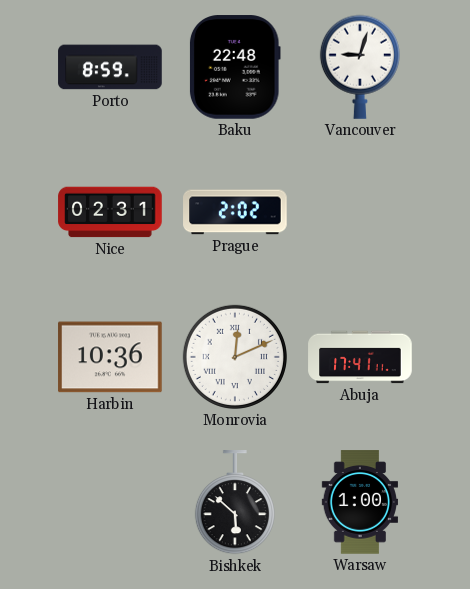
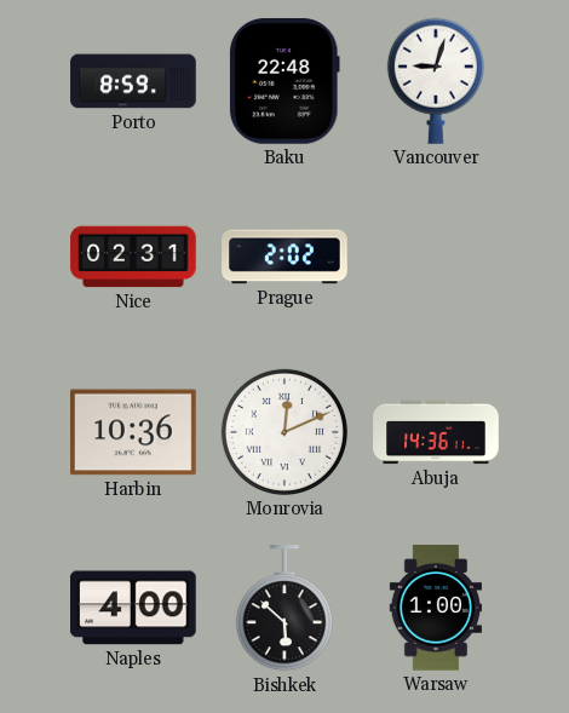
Abuja: 17:41 -> 14:36 (436, 432)
Naples: none -> 4:00 (134, 608)
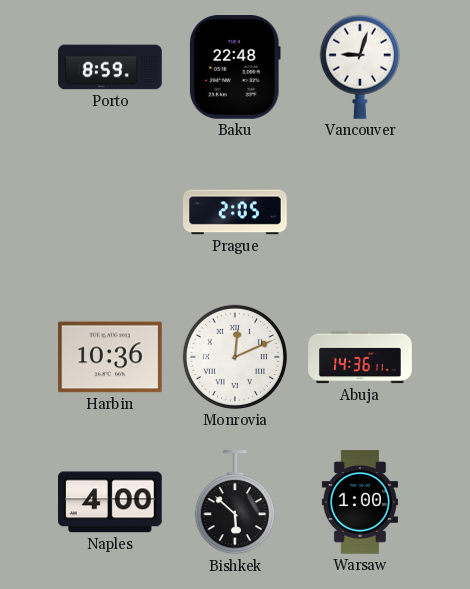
Nice: 02:31 -> none (133, 257)
Prague: 2:02 -> 2:05 (235, 212)
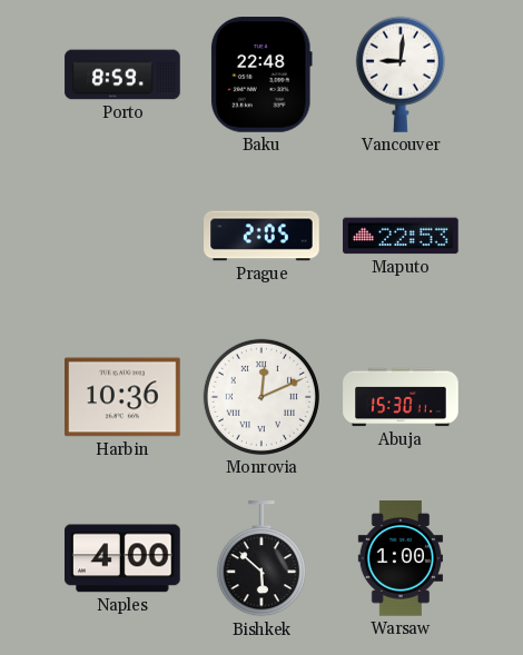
Vancouver: 9:03 -> 9:01 (401, 75)
Maputo: none -> 22:53 (401, 236)
Abuja: 14:36 -> 15:30 (401, 397)
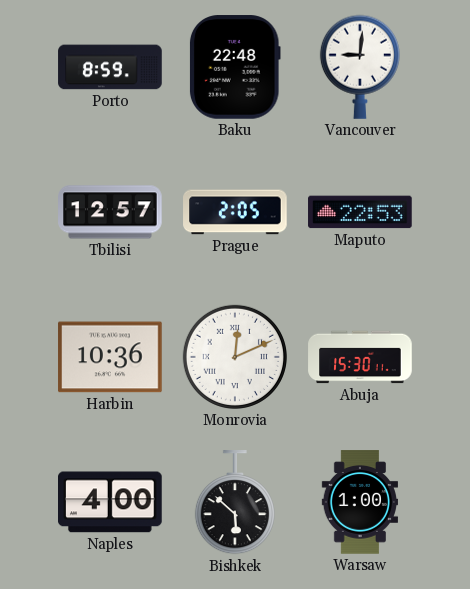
Tbilisi: none -> 12:57 (110, 212)
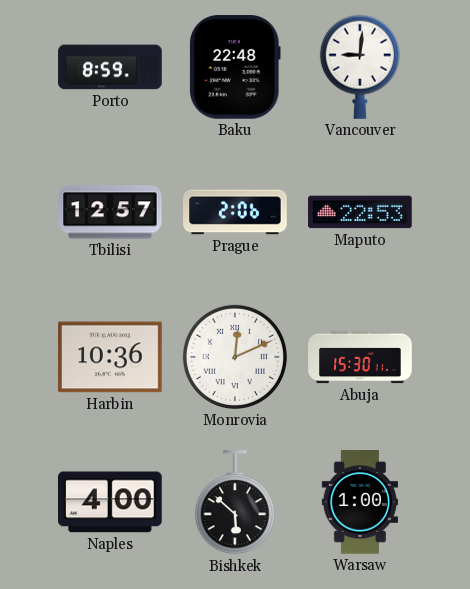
Prague: 2:05 -> 2:06 (235, 212)
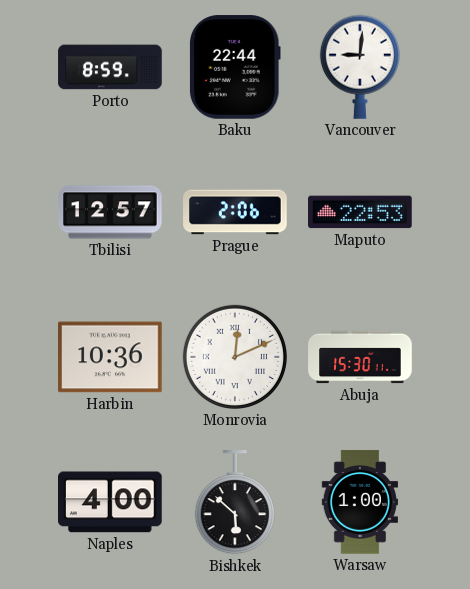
Baku: 22:48 -> 22:44 (235, 67)
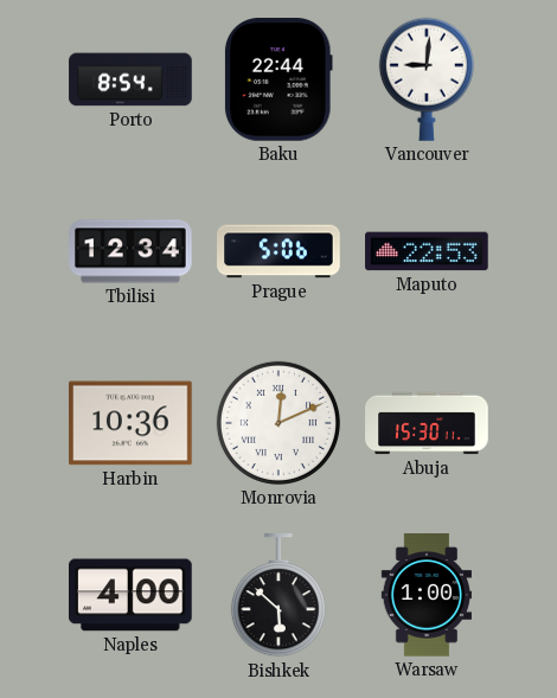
Porto: 8:59 -> 8:54 (130, 79)
Tbilisi: 12:57 -> 12:34 (130, 251)
Prague: 2:06 -> 5:06 (278, 251)
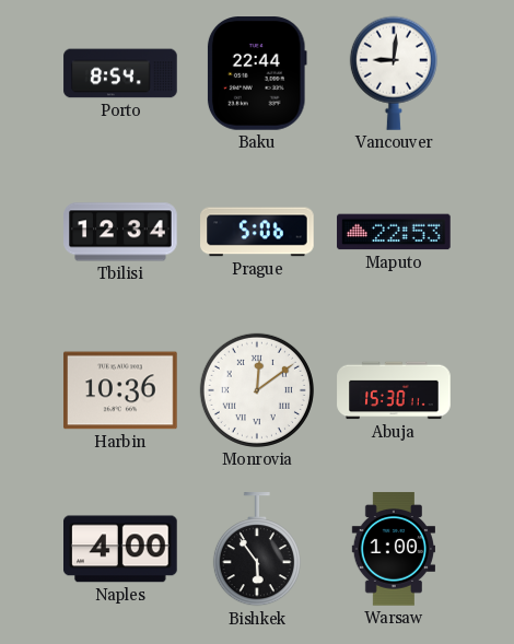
Monrovia: 12:11 -> 12:09 (257, 390)
Bishkek: 5:52 -> 5:54 (257, 550)
